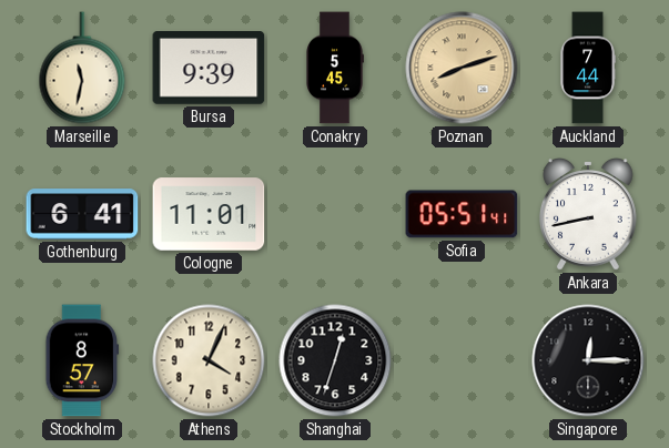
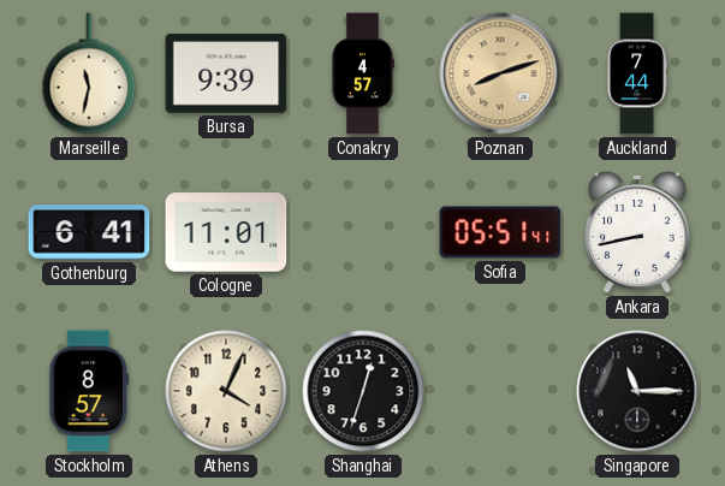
Conakry: 5:45 -> 4:57 (363, 73)
Singapore: 12:15 -> 11:15 (637, 391)
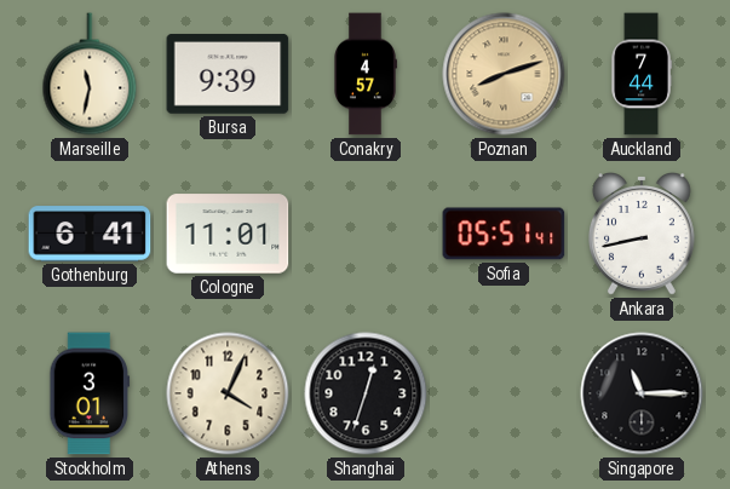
Stockholm: 8:57 -> 3:01 (90, 393)
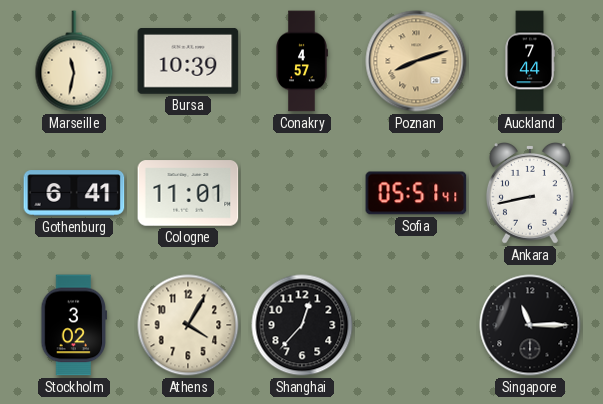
Bursa: 9:39 -> 10:39 (188, 62)
Stockholm: 3:01 -> 3:02 (74, 325)
Athens: 4:04 -> 4:05 (188, 325)
Shanghai: 12:33 -> 12:37 (302, 325)
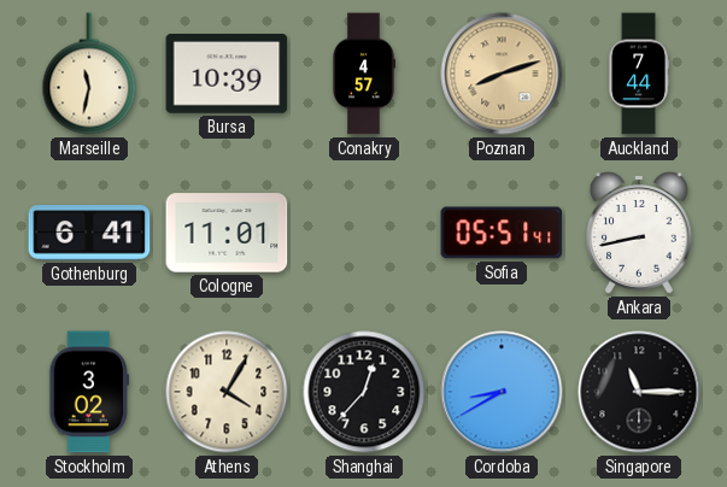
Cordoba: none -> 8:40 (502, 392)
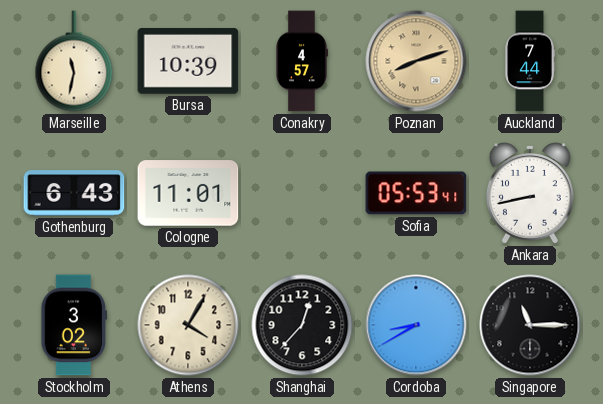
Gothenburg: 6:41 -> 6:43 (74, 193)
Sofia: 05:51 -> 05:53 (416, 193)
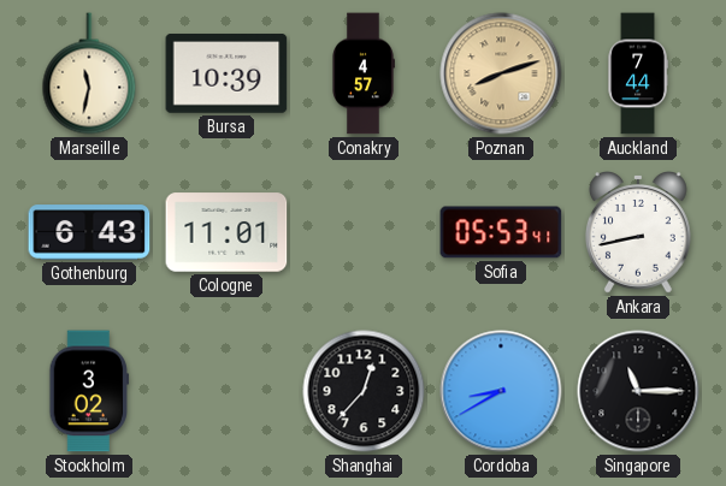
Athens: 4:05 -> none (188, 325)
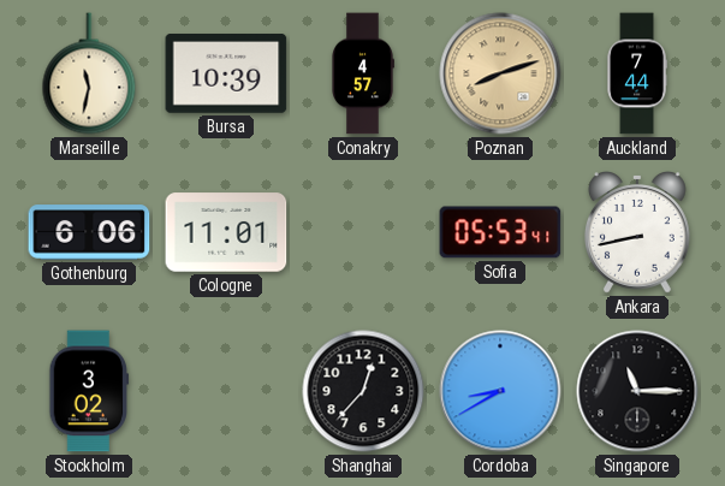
Gothenburg: 6:43 -> 6:06 (89, 232)
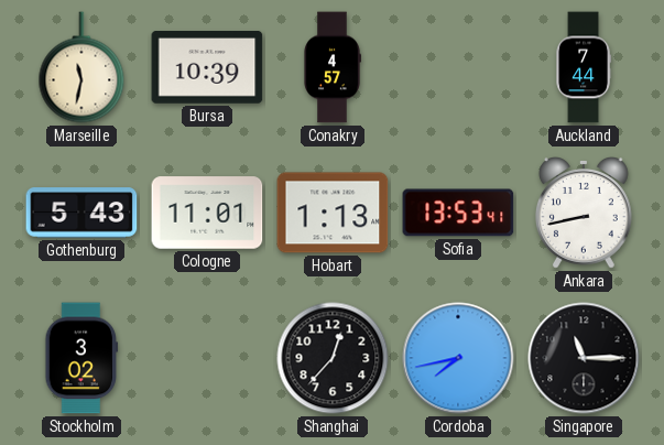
Poznan: 8:12 -> none (500, 73)
Gothenburg: 6:06 -> 5:43 (81, 213)
Hobart: none -> 1:13 (333, 213)
Sofia: 05:53 -> 13:53 (458, 213)
Cordoba: 8:40 -> 7:43 (458, 358)
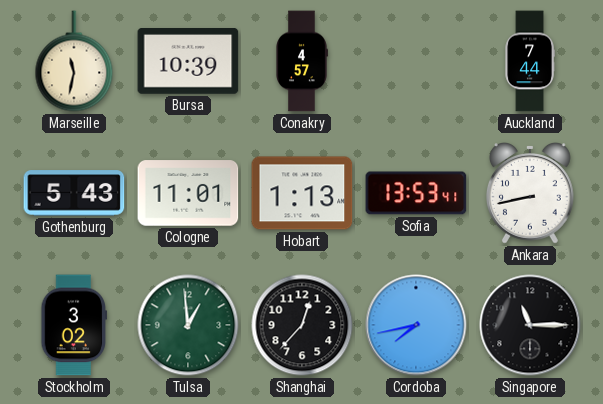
Tulsa: none -> 12:59 (188, 325)
